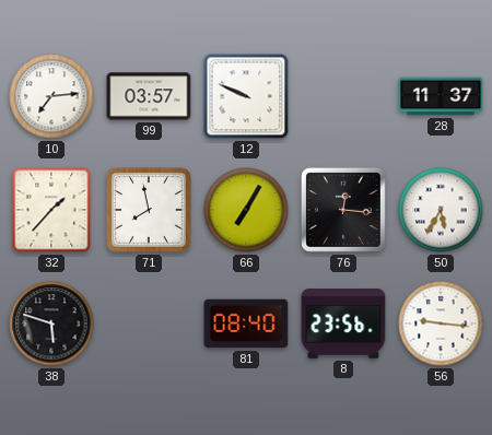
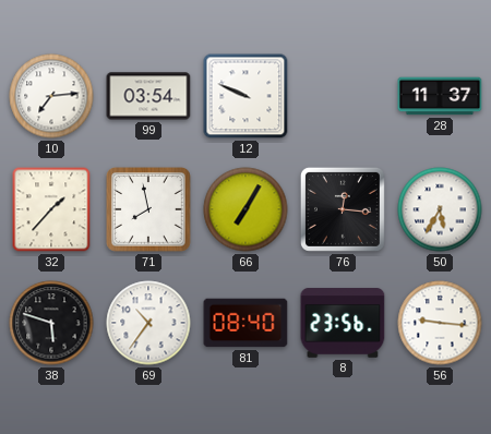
99: 03:57 -> 03:54 (148, 96)
69: none -> 10:36 (148, 323)
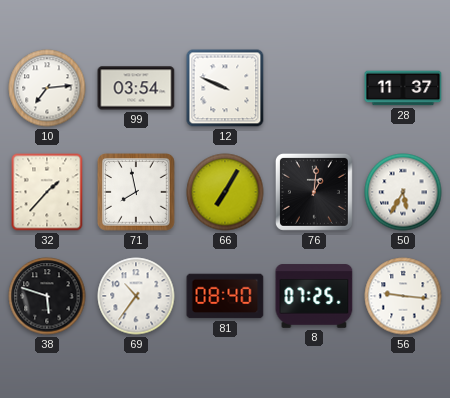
76: 12:16 -> 1:01 (314, 192)
8: 23:56 -> 07:25 (314, 296)
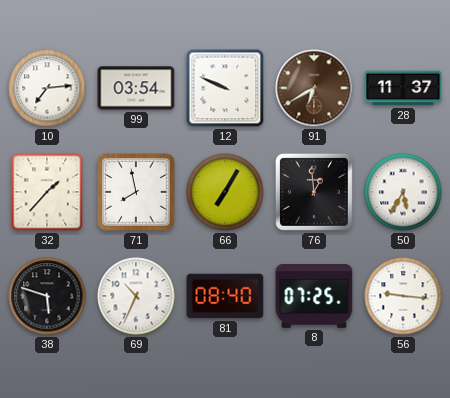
91: none -> 6:40 (314, 88)
76: 1:01 -> 12:59 (314, 192)
69: 10:36 -> 10:34 (136, 296)
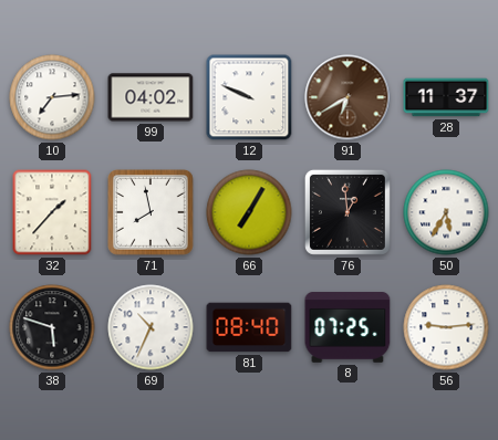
99: 03:54 -> 04:02 (151, 97)
56: 9:16 -> 9:14 (446, 327)
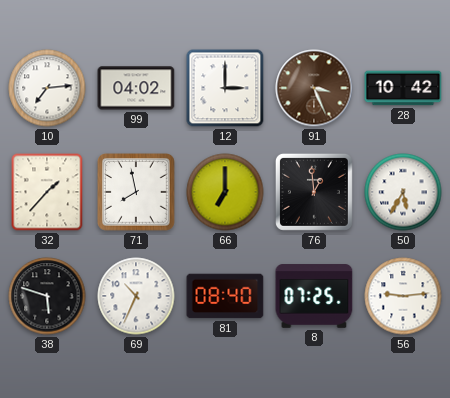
12: 9:49 -> 3:00 (225, 88)
91: 6:40 -> 3:26 (314, 88)
28: 11:37 -> 10:42 (403, 88)
66: 7:05 -> 7:00 (225, 192)
